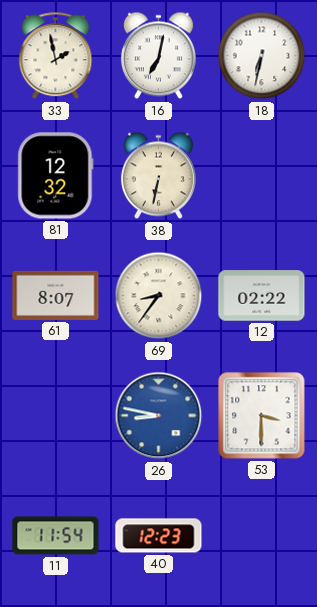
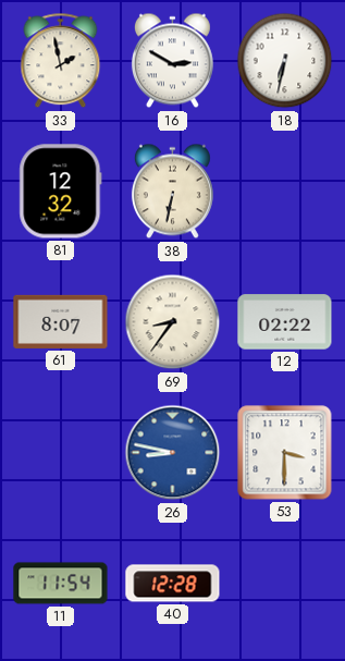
16: 7:02 -> 2:50 (172, 61)
40: 12:23 -> 12:28 (173, 584)
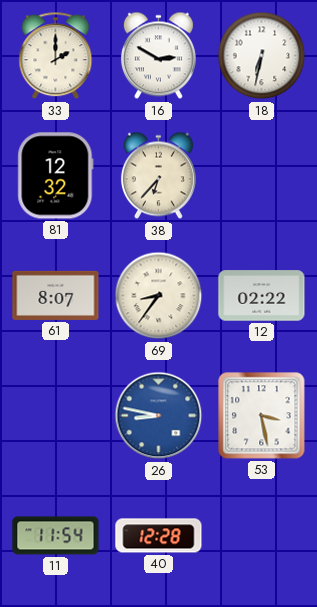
33: 1:58 -> 2:00 (56, 56)
38: 6:32 -> 6:37 (158, 176)
53: 3:30 -> 3:28 (262, 416)
